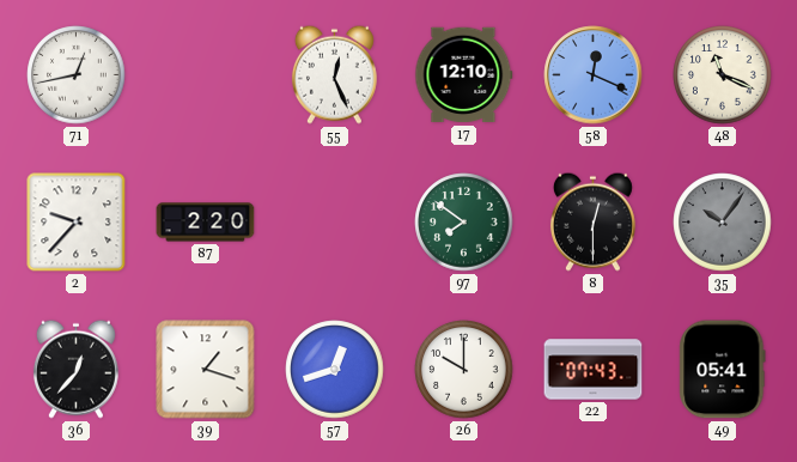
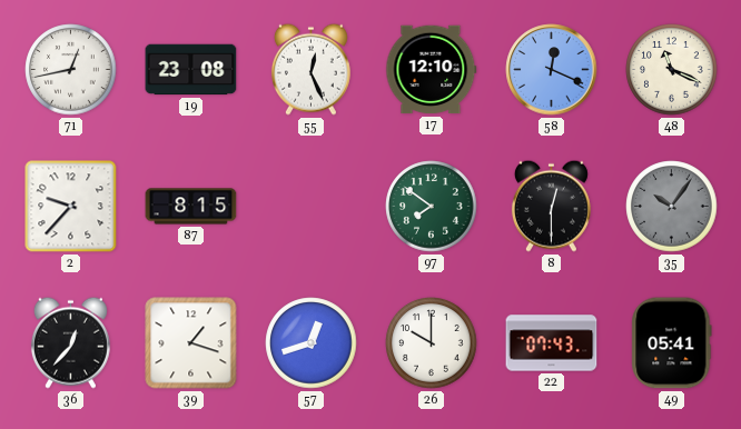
19: none -> 23:08 (191, 70)
87: 2:20 -> 8:15 (191, 207)
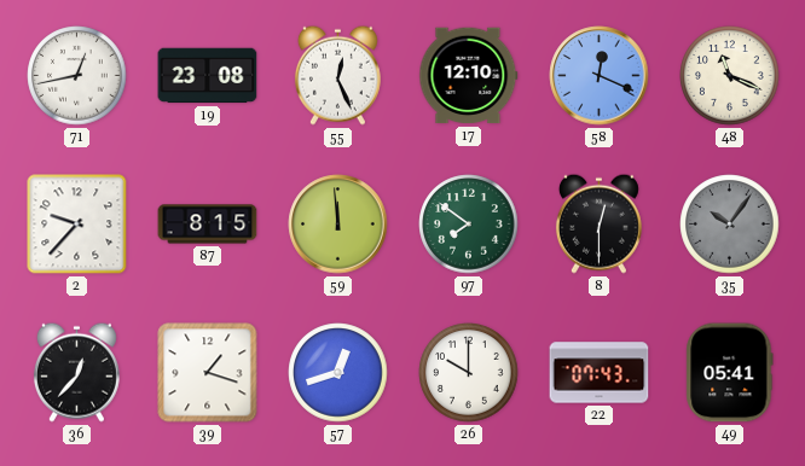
59: none -> 11:59 (338, 225)
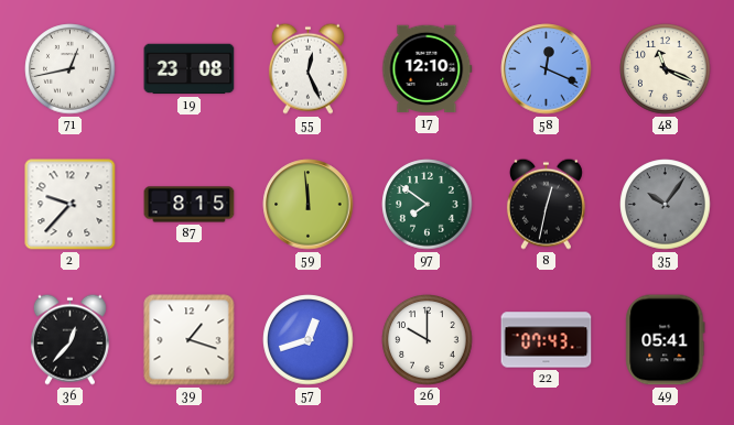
8: 12:30 -> 12:32 (546, 204)
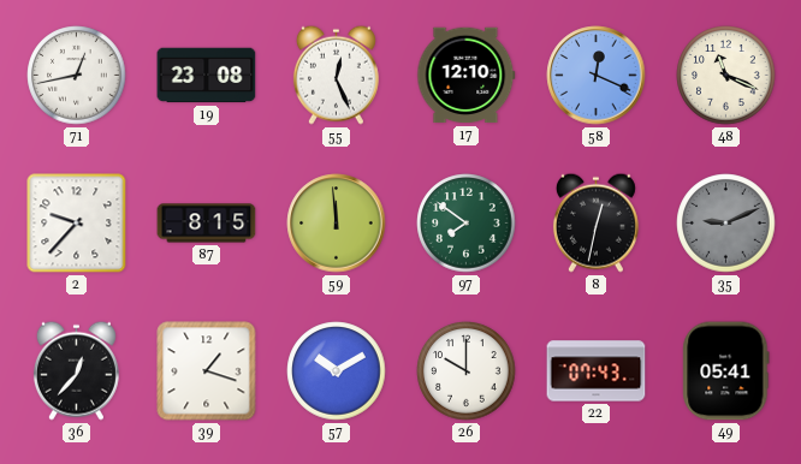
35: 10:06 -> 9:11 (726, 224)
57: 12:42 -> 10:10 (337, 371)
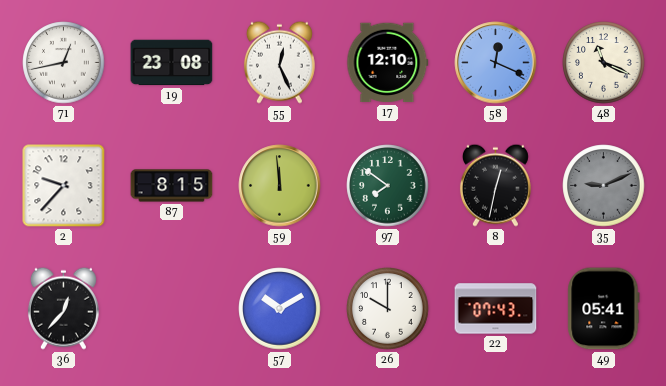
39: 1:18 -> none (207, 371)
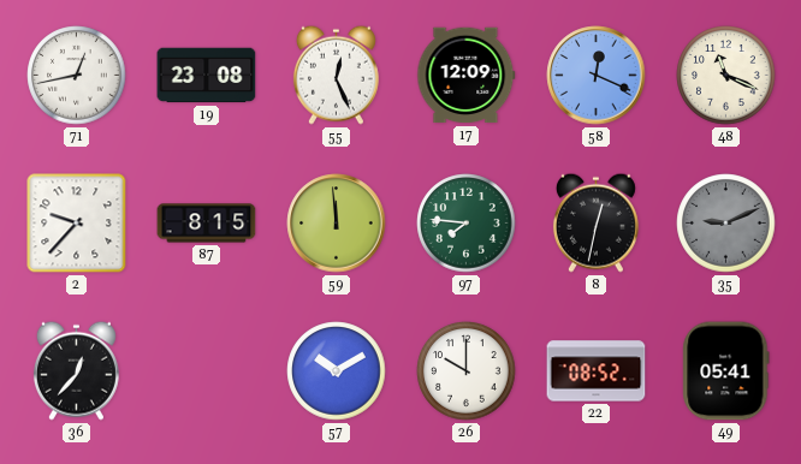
17: 12:10 -> 12:09 (467, 76)
97: 7:51 -> 7:46 (467, 224)
22: 07:43 -> 08:52 (597, 371)
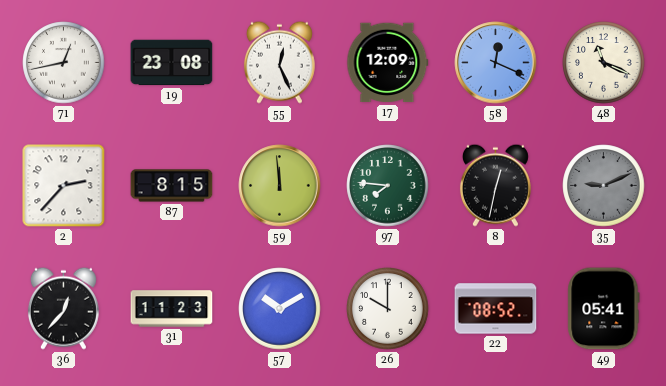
2: 9:37 -> 2:37 (64, 186)
31: none -> 11:23 (172, 309)
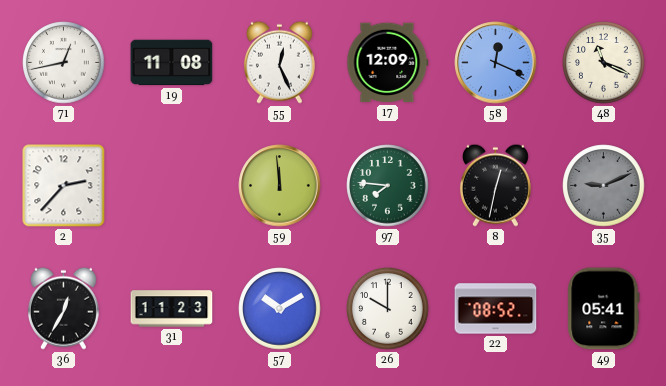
19: 23:08 -> 11:08 (172, 63)
87: 8:15 -> none (172, 186)
36: 12:37 -> 12:35 (63, 308)
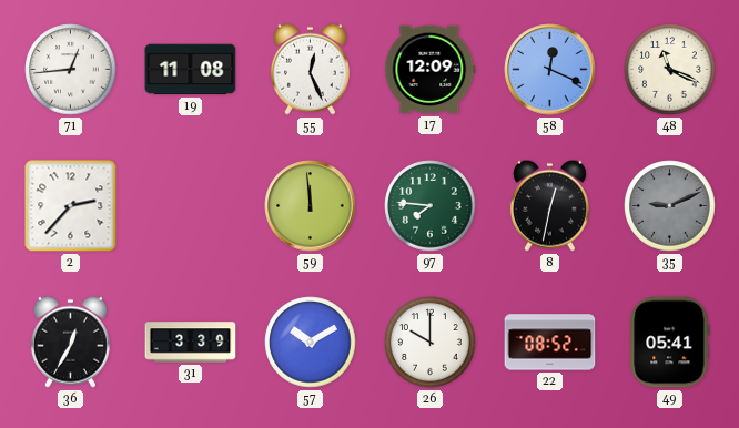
71: 12:43 -> 12:44 (71, 70)
31: 11:23 -> 3:39 (191, 343)
